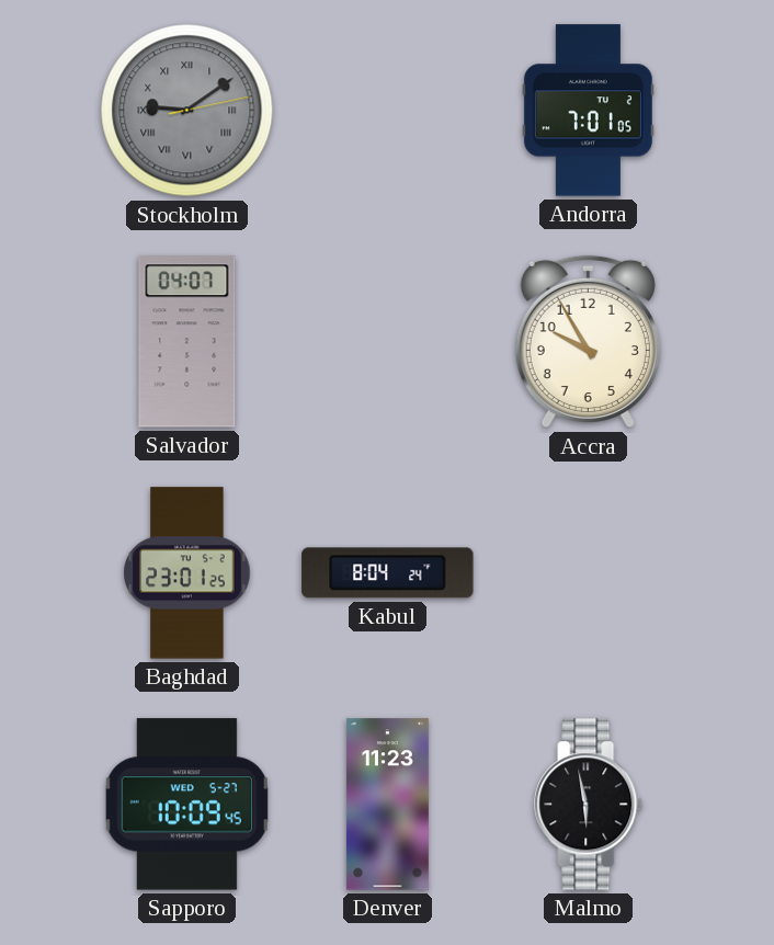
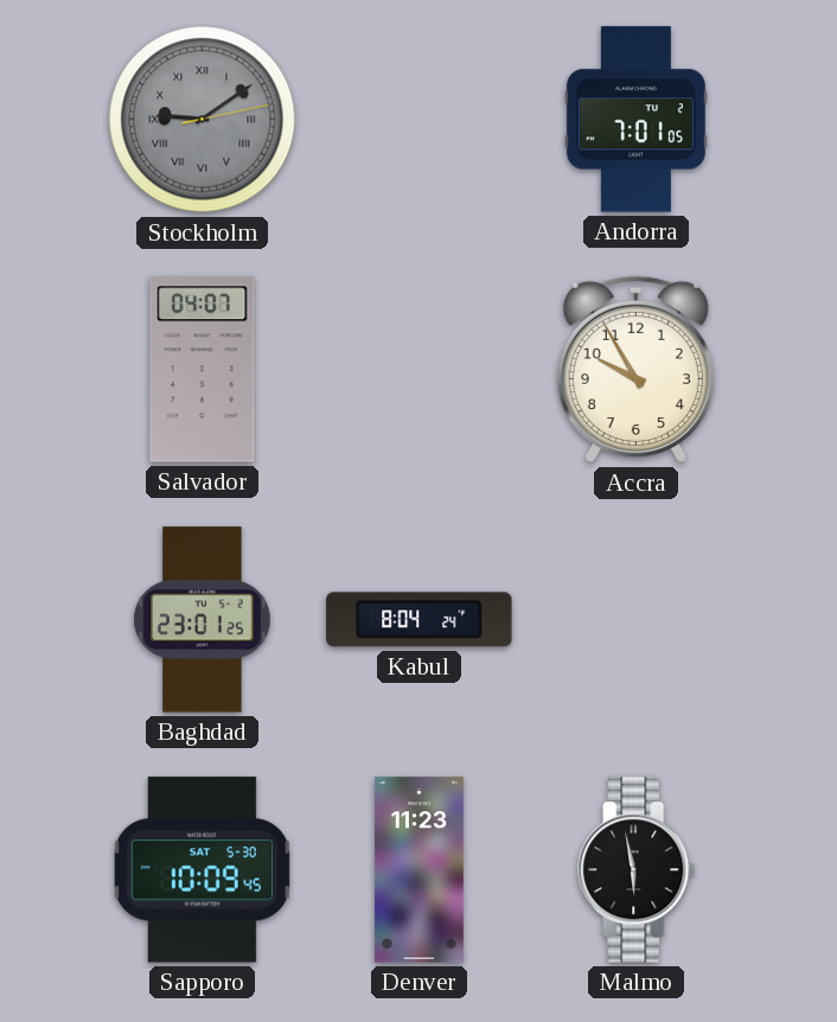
Sapporo date: WED 5-27 -> SAT 5-30 (202, 870)
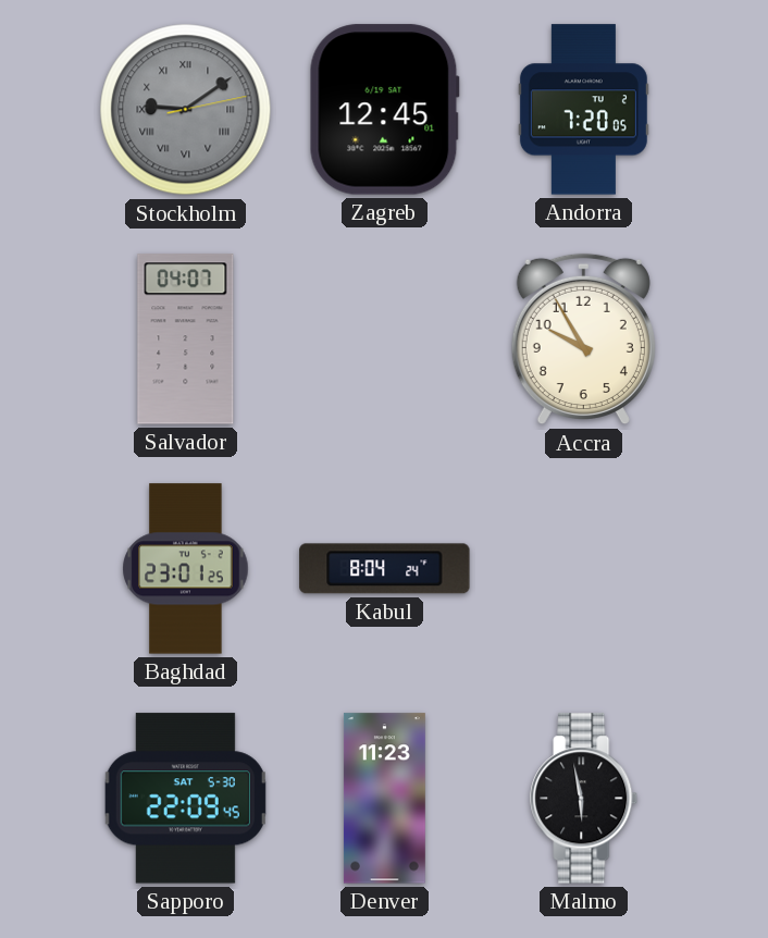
Zagreb: none -> 12:45 (384, 110)
Andorra: 7:01 -> 7:20 (583, 110)
Sapporo: 10:09 -> 22:09 (185, 799)
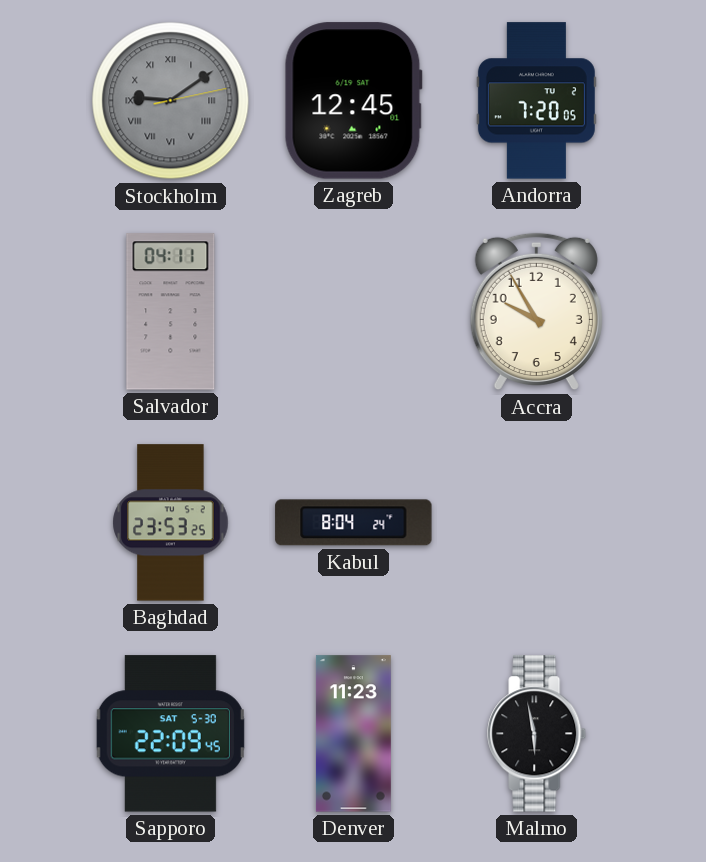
Salvador: 04:07 -> 04:11 (171, 312)
Baghdad: 23:01 -> 23:53 (171, 523)
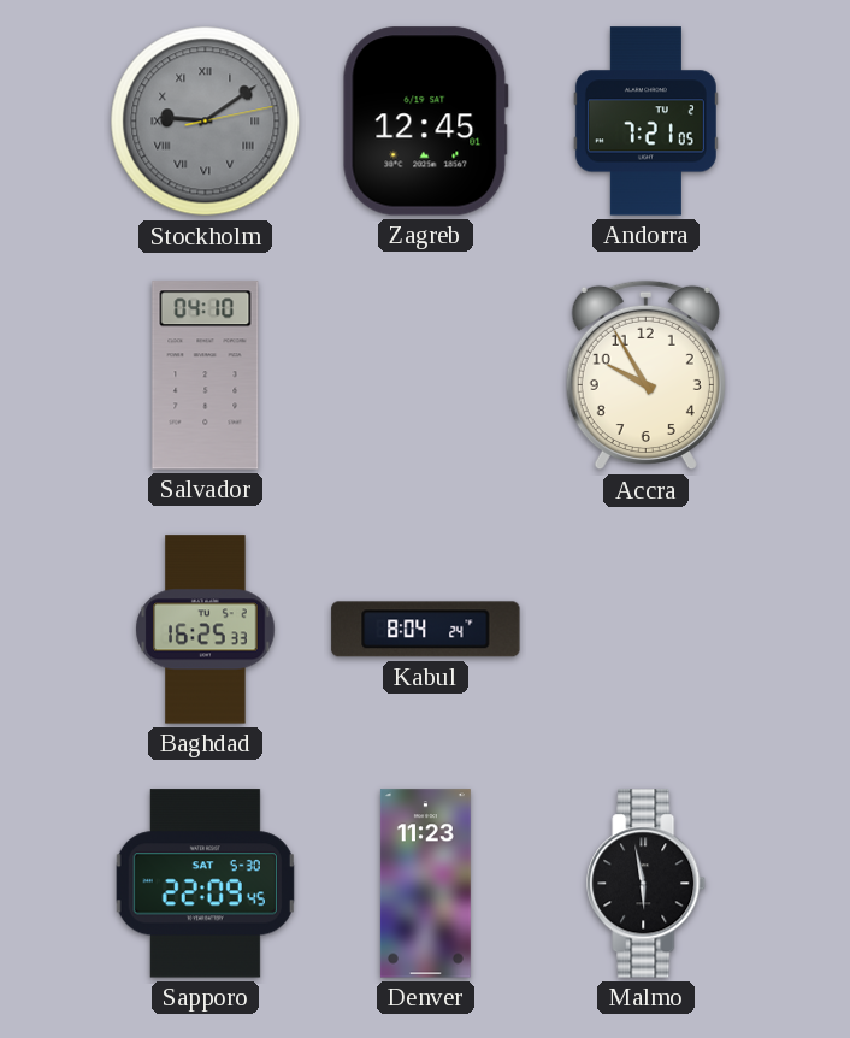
Andorra: 7:20 -> 7:21 (645, 122)
Salvador: 04:11 -> 04:10 (206, 376)
Baghdad: 23:53 -> 16:25 (206, 630)
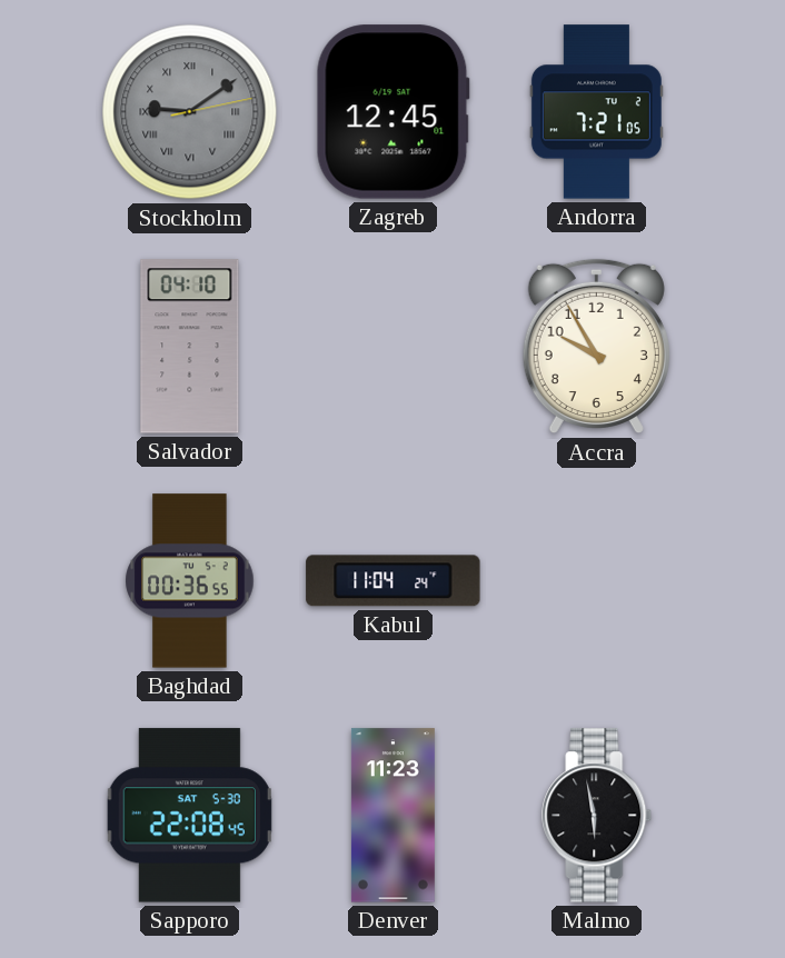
Baghdad: 16:25 -> 00:36 (190, 581)
Kabul: 8:04 -> 11:04 (394, 581)
Sapporo: 22:09 -> 22:08 (189, 816)
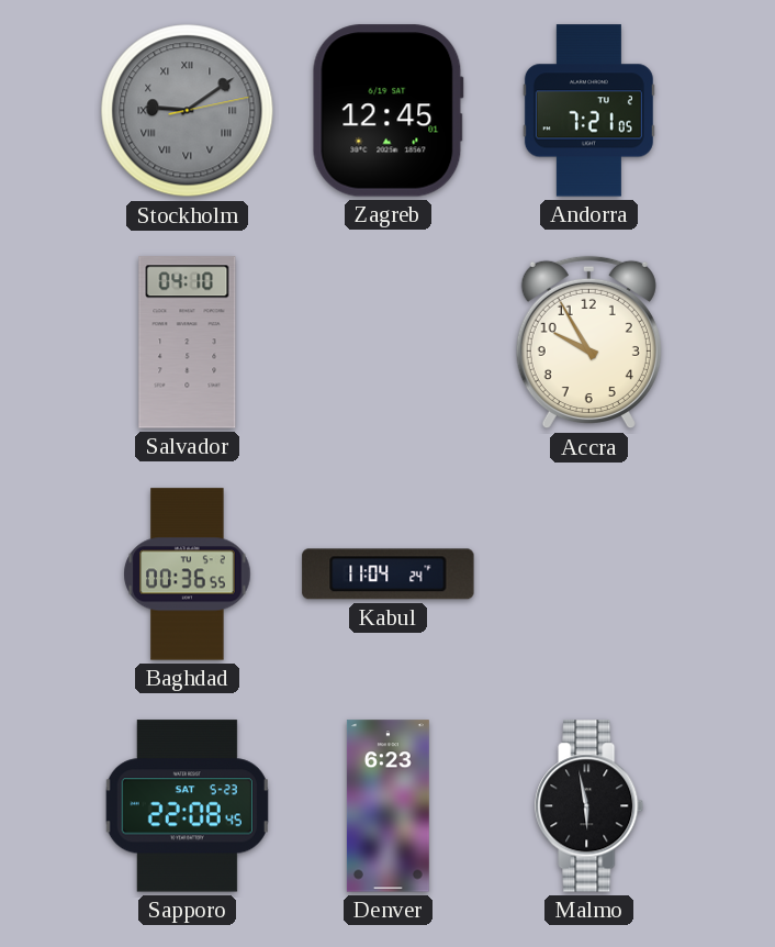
Sapporo date: SAT 5-30 -> SAT 5-23 (187, 806)
Denver: 11:23 -> 6:23 (387, 806)
